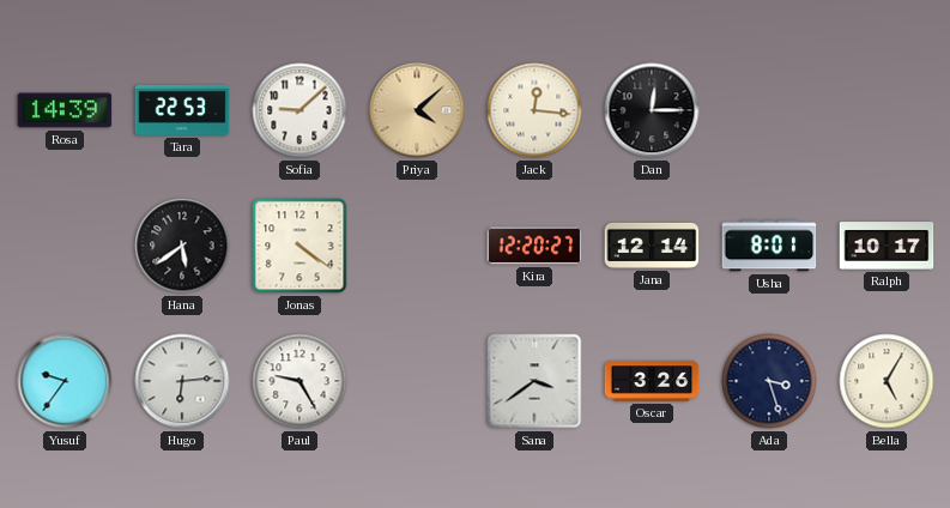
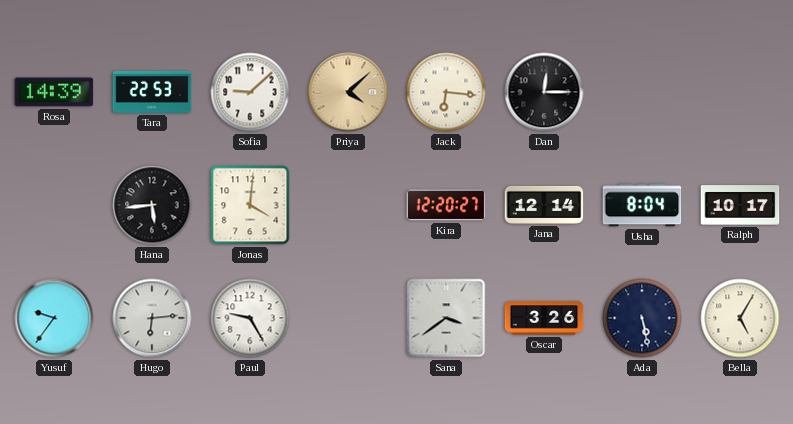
Jack: 12:16 -> 6:16 (446, 92)
Hana: 5:39 -> 5:44 (152, 205)
Jonas: 4:21 -> 4:01 (250, 205)
Usha: 8:01 -> 8:04 (642, 205)
Ada: 3:27 -> 5:28 (642, 318)
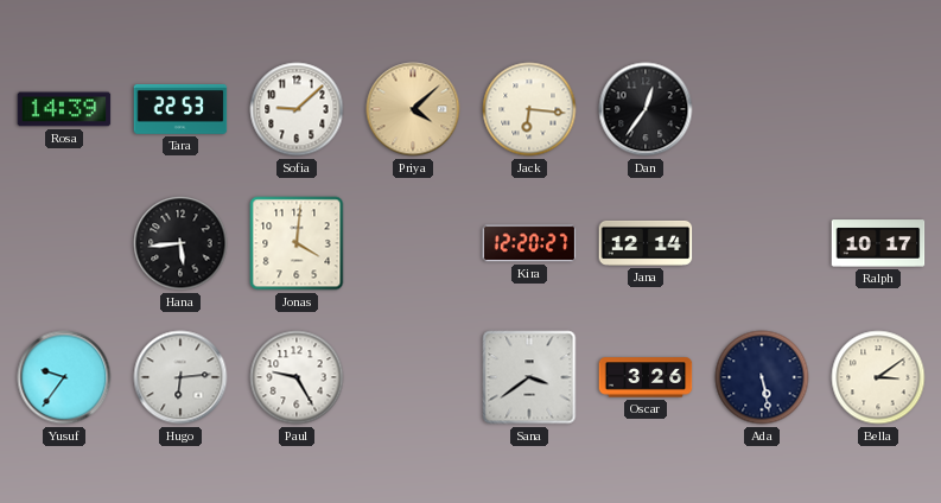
Dan: 12:15 -> 12:36 (646, 109)
Usha: 8:04 -> none (642, 205)
Bella: 5:05 -> 3:09 (878, 377)
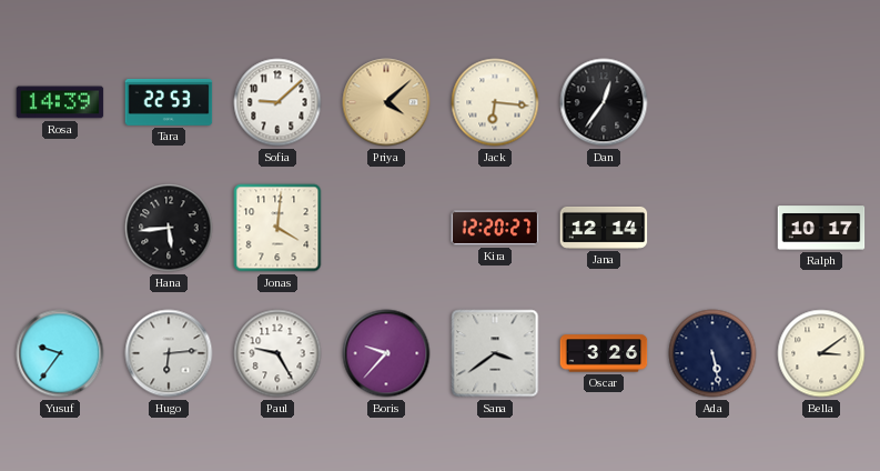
Boris: none -> 9:37 (386, 353)
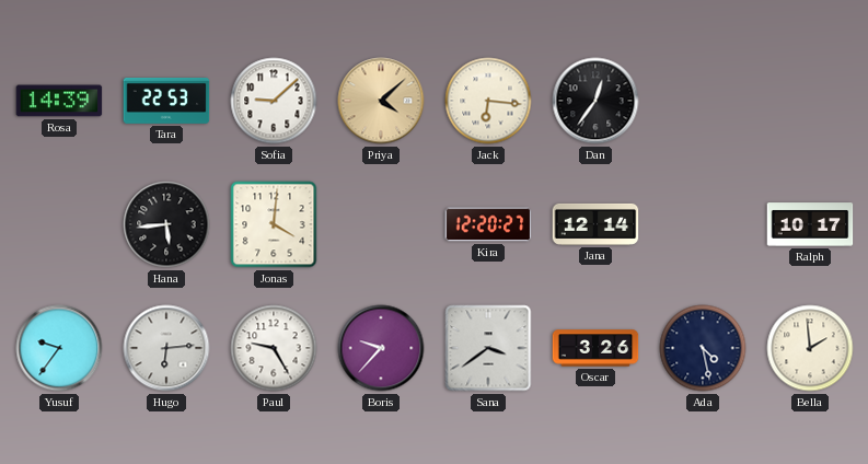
Ada: 5:28 -> 4:28 (703, 348)
Bella: 3:09 -> 1:59 (810, 348)
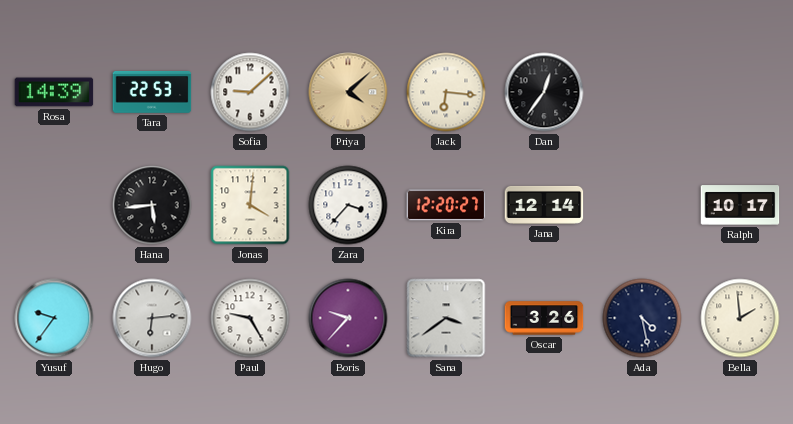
Zara: none -> 3:37 (348, 205)
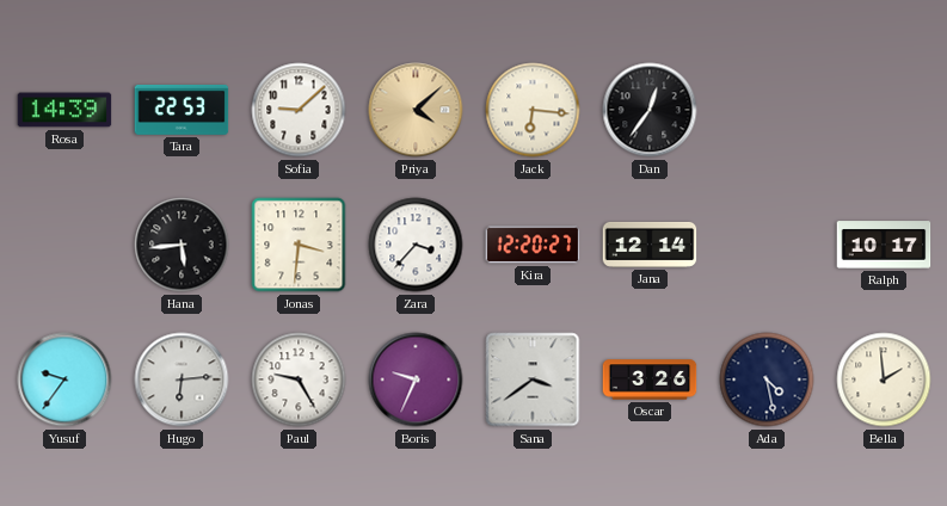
Jonas: 4:01 -> 3:31 (299, 245)
Boris: 9:37 -> 9:34 (416, 379)
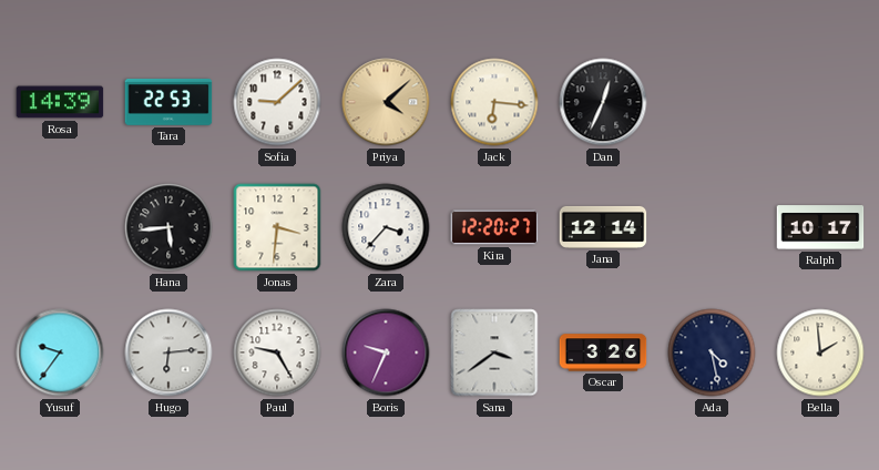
Dan: 12:36 -> 12:34 (603, 102)
